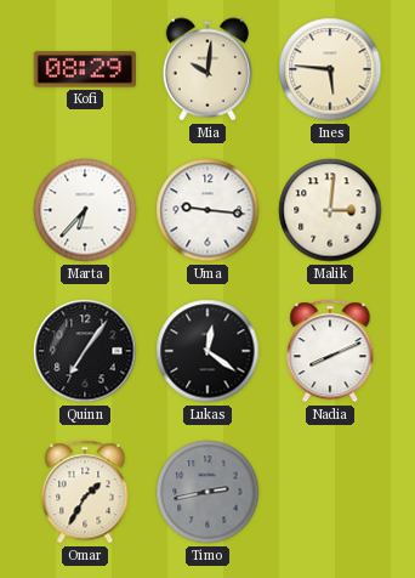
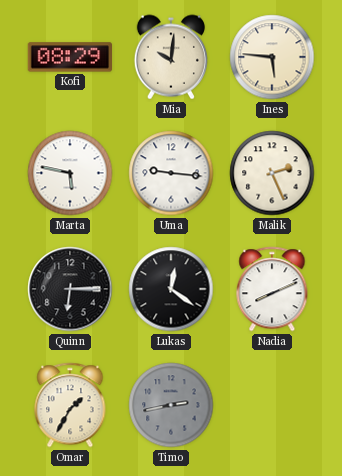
Marta: 6:37 -> 5:47 (70, 173)
Malik: 3:01 -> 2:26 (272, 173)
Quinn: 7:06 -> 6:15 (70, 289)
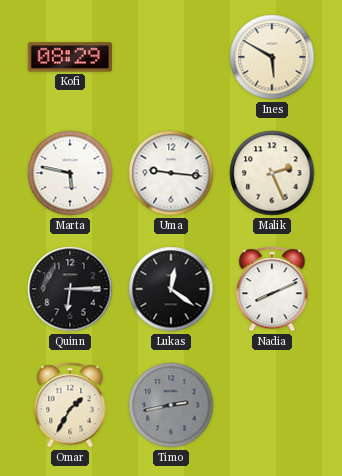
Mia: 10:01 -> none (171, 57)
Ines: 5:46 -> 5:50 (272, 57)
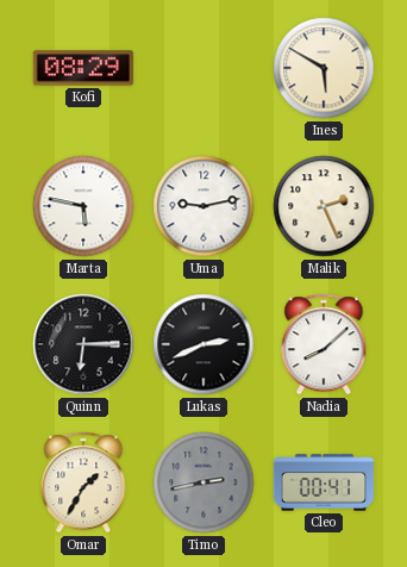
Uma: 9:16 -> 9:13 (203, 206)
Lukas: 12:21 -> 2:41 (203, 344)
Nadia: 8:11 -> 8:08 (324, 344)
Cleo: none -> 00:41 (324, 482)
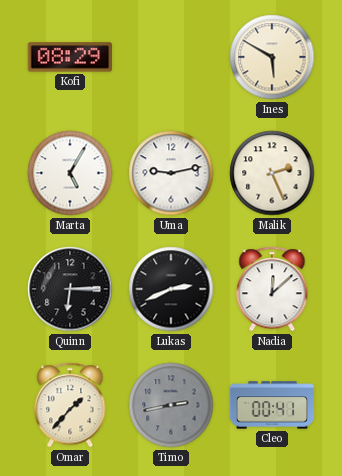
Marta: 5:47 -> 5:05 (70, 173)
Nadia: 8:08 -> 12:08 (272, 289)
Omar: 1:35 -> 1:37 (70, 405)
